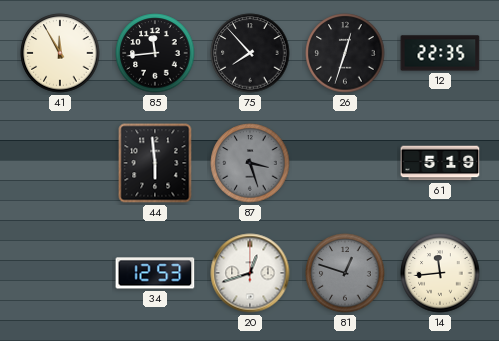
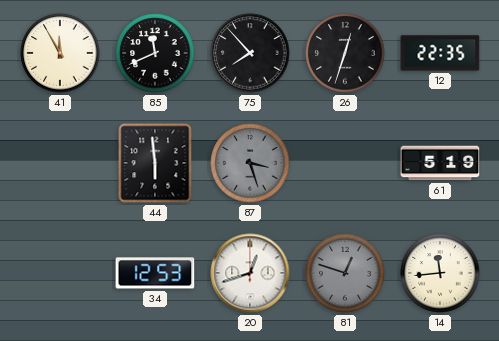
85: 11:44 -> 11:41 (155, 53)
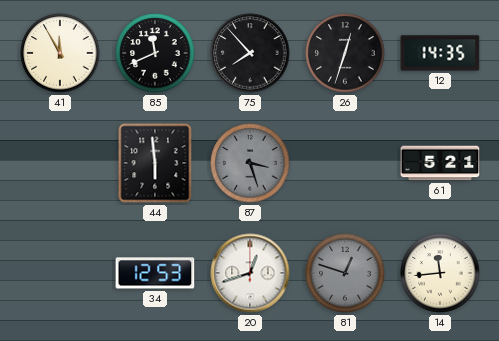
12: 22:35 -> 14:35 (440, 53)
61: 5:19 -> 5:21 (440, 163)
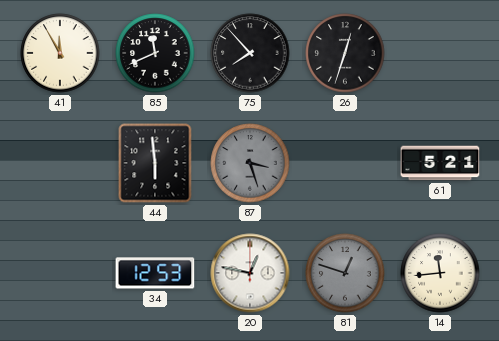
12: 14:35 -> none (440, 53)
20: 12:42 -> 12:47 (250, 273)
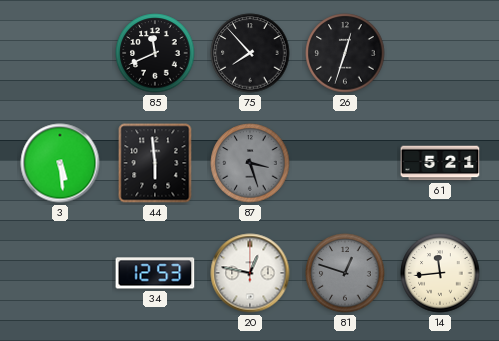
41: 11:55 -> none (60, 53)
3: none -> 5:29 (60, 163)
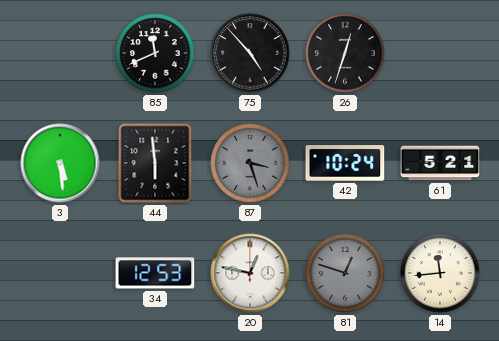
75: 7:53 -> 4:53 (250, 53)
42: none -> 10:24 (345, 163)
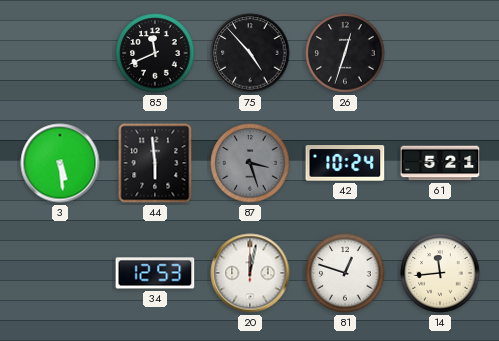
20: 12:47 -> 12:02 (250, 273)
81 dial: grey -> white (345, 273)
